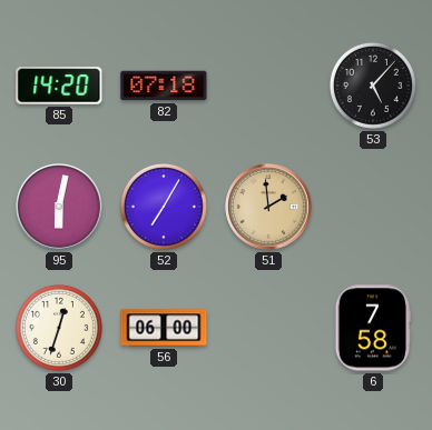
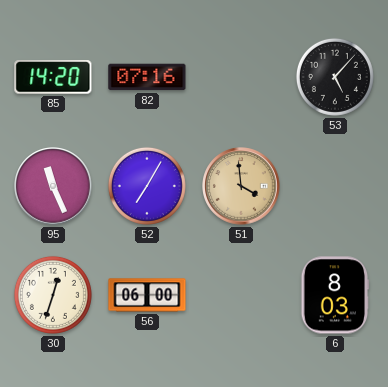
82: 07:18 -> 07:16 (147, 77)
95: 6:02 -> 11:26 (53, 186)
51: 1:59 -> 3:59 (241, 186)
6: 7:58 -> 8:03 (335, 295)
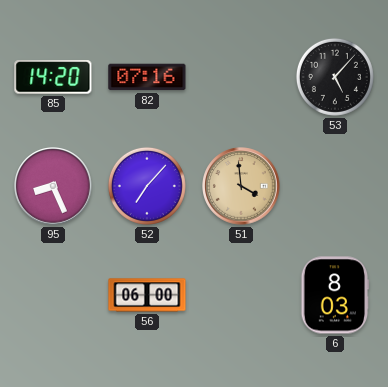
95: 11:26 -> 8:26 (53, 186)
52: 7:05 -> 7:07 (147, 186)
30: 12:33 -> none (53, 295)
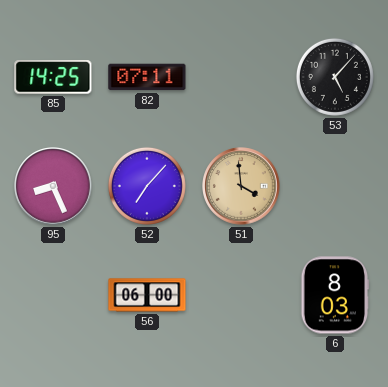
85: 14:20 -> 14:25 (53, 77)
82: 07:16 -> 07:11 (147, 77)
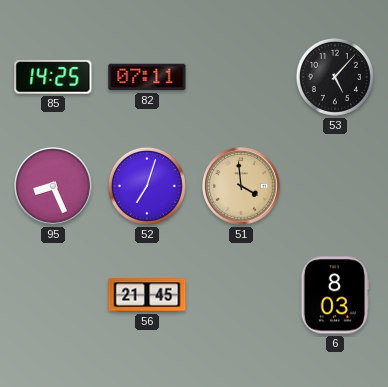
52: 7:07 -> 7:03 (147, 186)
56: 06:00 -> 21:45 (147, 295)
